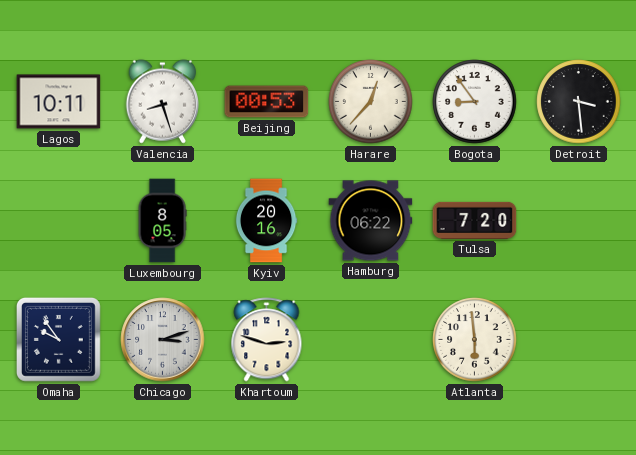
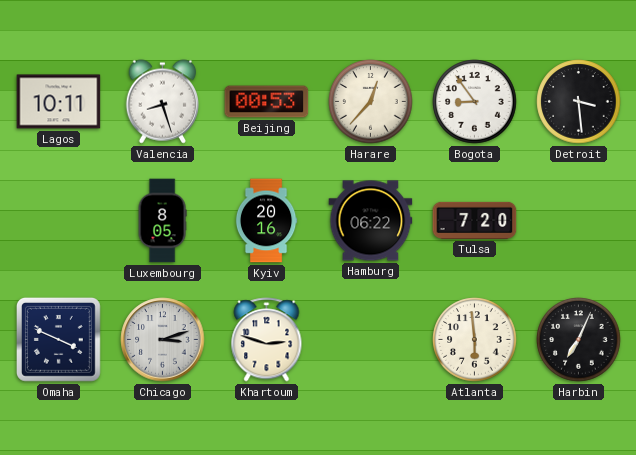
Omaha: 9:54 -> 3:49 (58, 339)
Harbin: none -> 7:04 (579, 340)
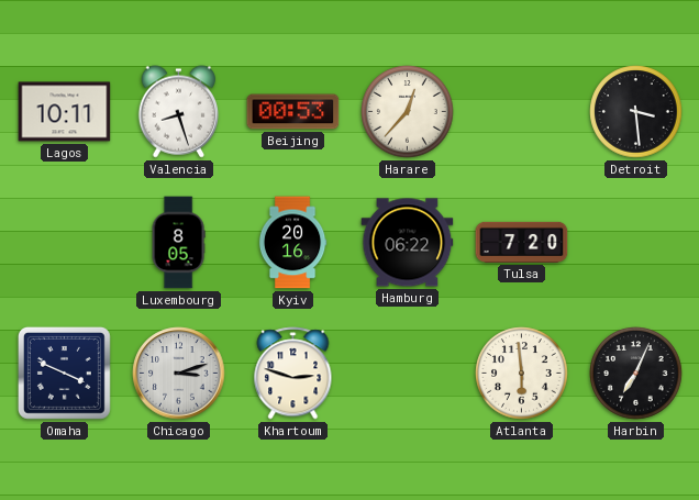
Bogota: 8:54 -> none (475, 102)
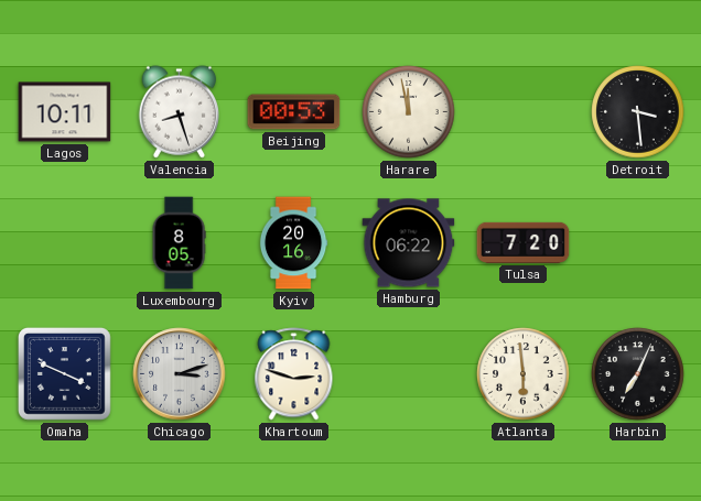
Harare: 12:37 -> 11:58 (409, 112)
